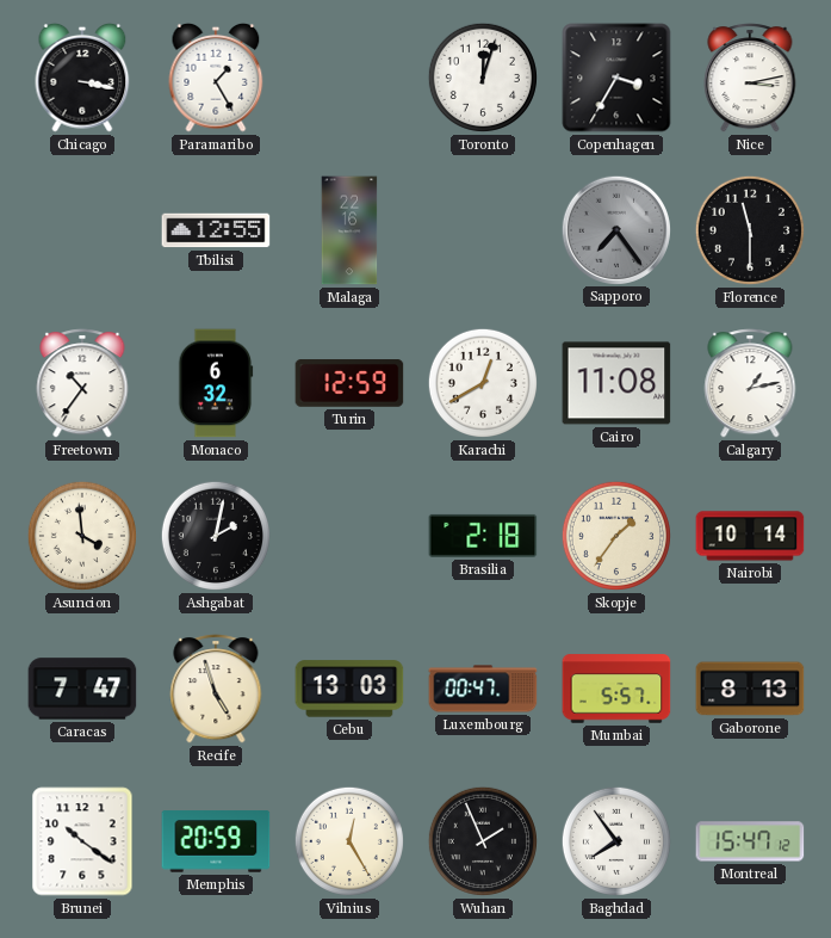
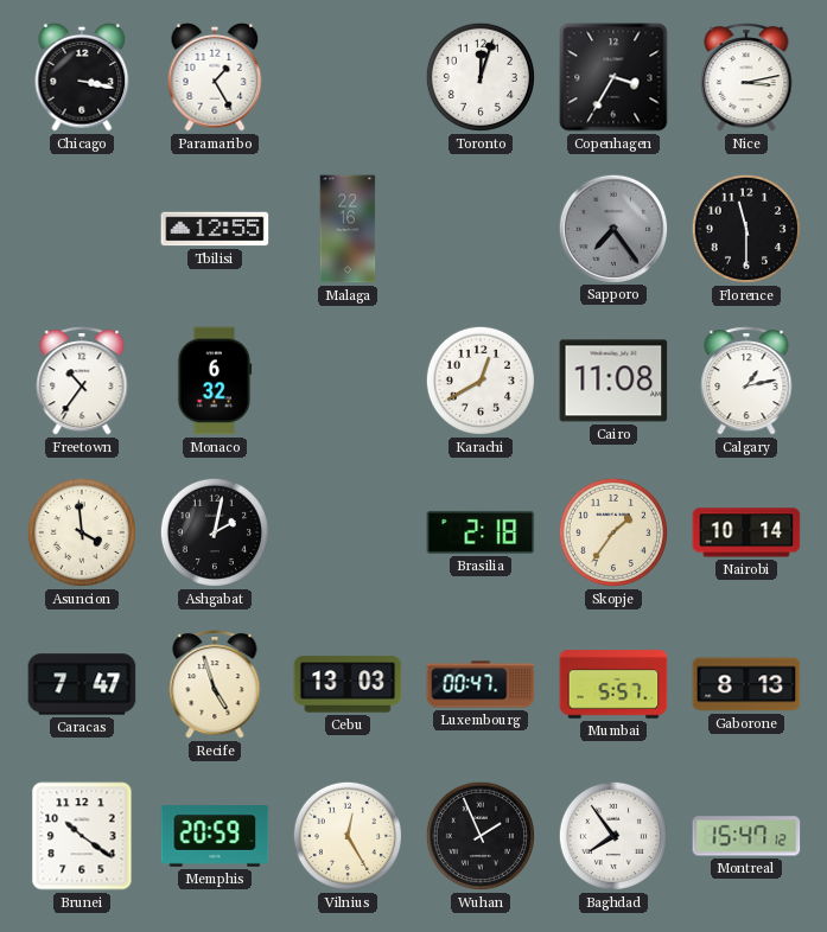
Turin: 12:59 -> none (349, 383)
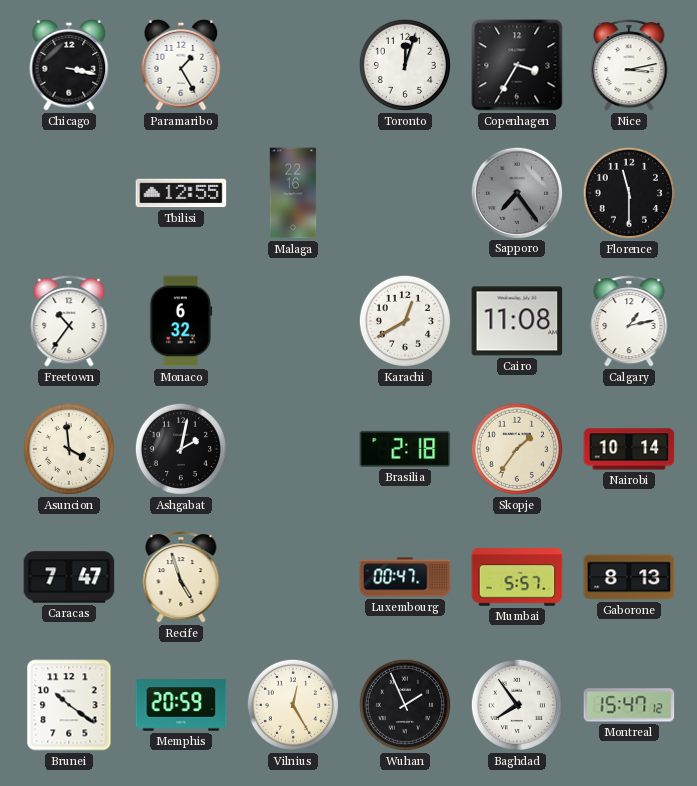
Cebu: 13:03 -> none (348, 684)
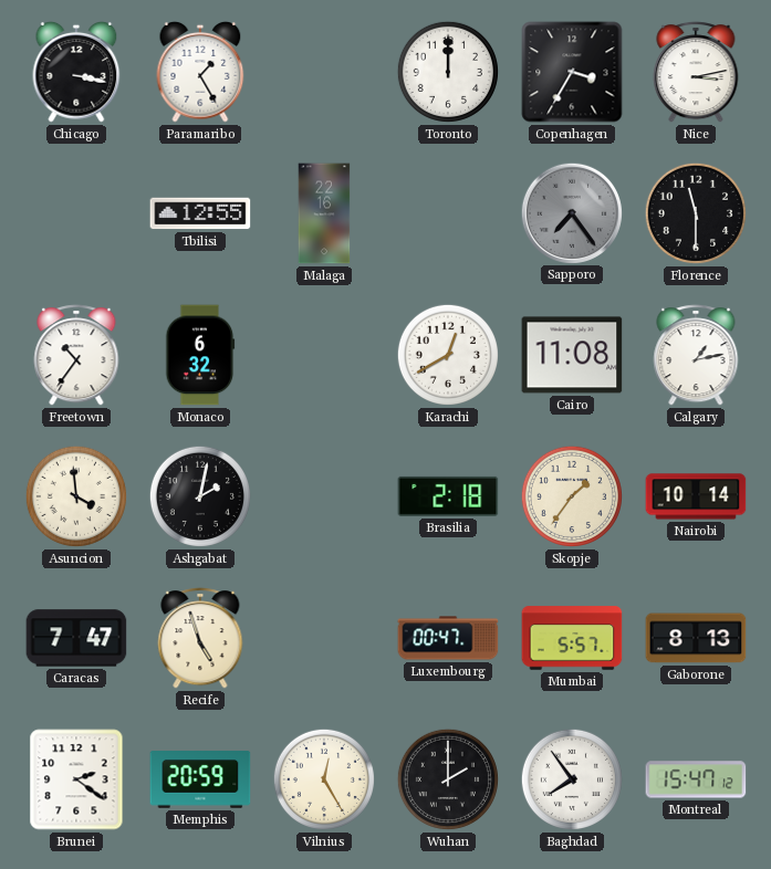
Toronto: 12:03 -> 12:00 (448, 72)
Brunei: 10:21 -> 2:21 (76, 779)
Wuhan: 1:56 -> 2:00 (448, 779)
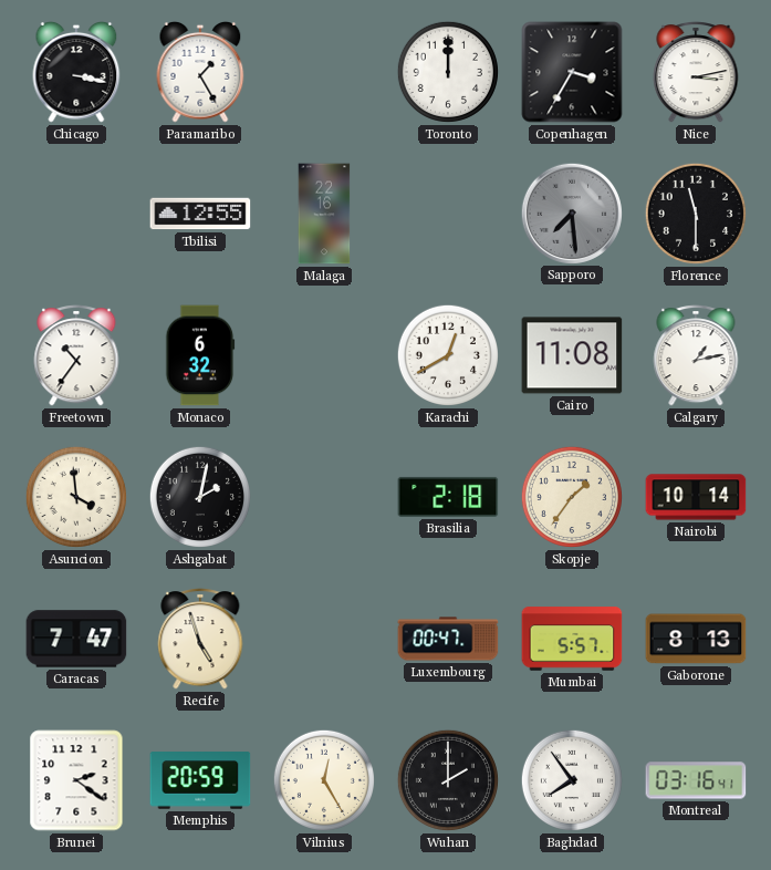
Sapporo: 7:24 -> 7:29 (571, 213)
Montreal: 15:47 -> 03:16 (696, 780)
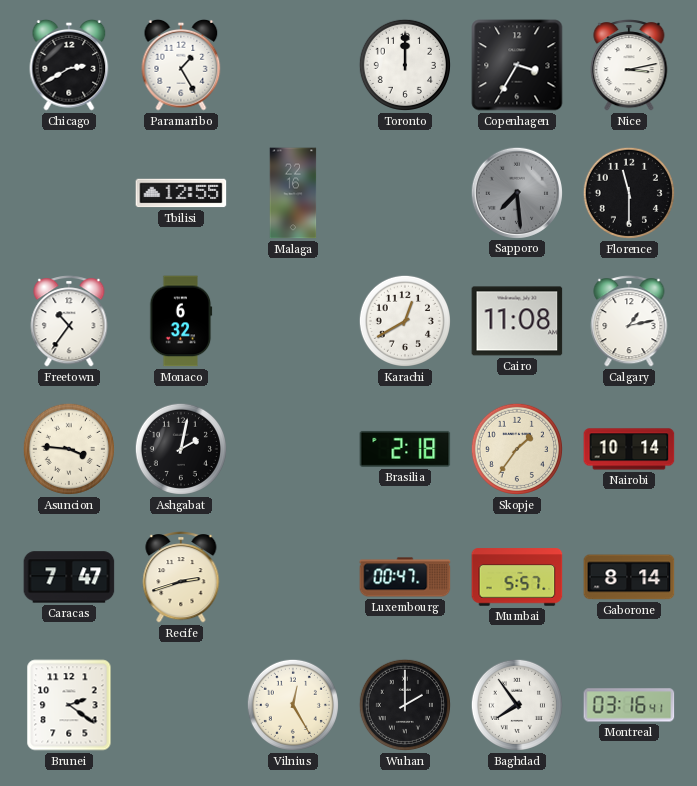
Chicago: 3:17 -> 2:40 (69, 65)
Asuncion: 3:59 -> 3:46 (69, 449)
Recife: 4:57 -> 2:42 (181, 577)
Gaborone: 8:13 -> 8:14 (629, 577)
Memphis: 20:59 -> none (200, 780)
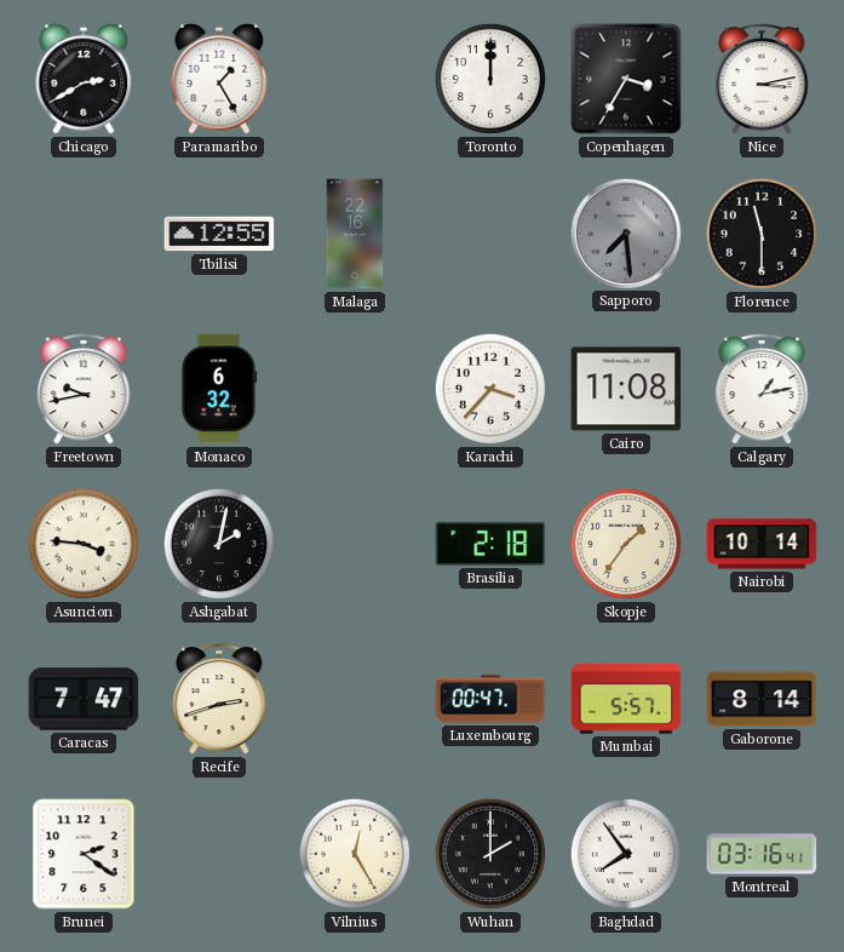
Freetown: 10:36 -> 9:43 (84, 389)
Karachi: 12:40 -> 3:37 (490, 389)
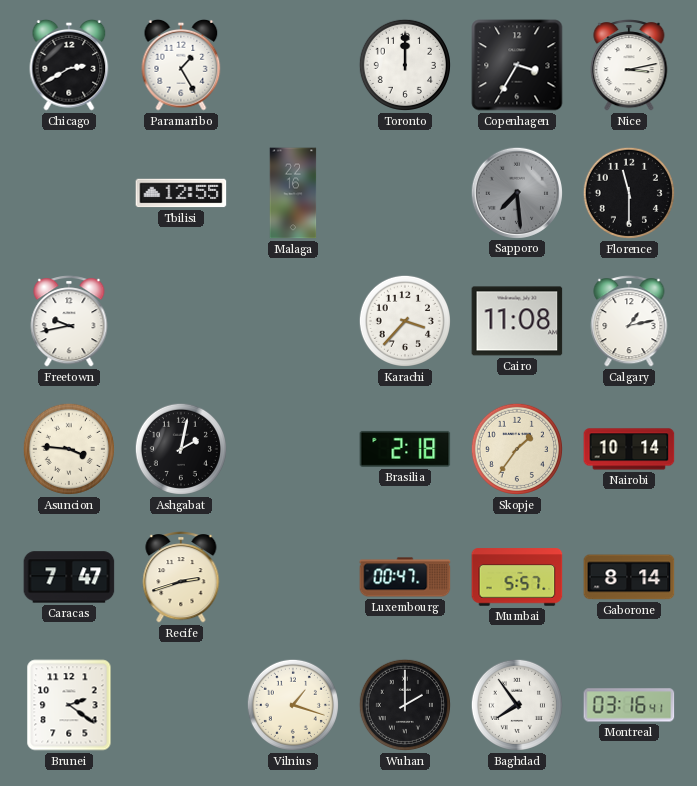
Monaco: 6:32 -> none (219, 389)
Vilnius: 12:25 -> 1:18 (293, 705)
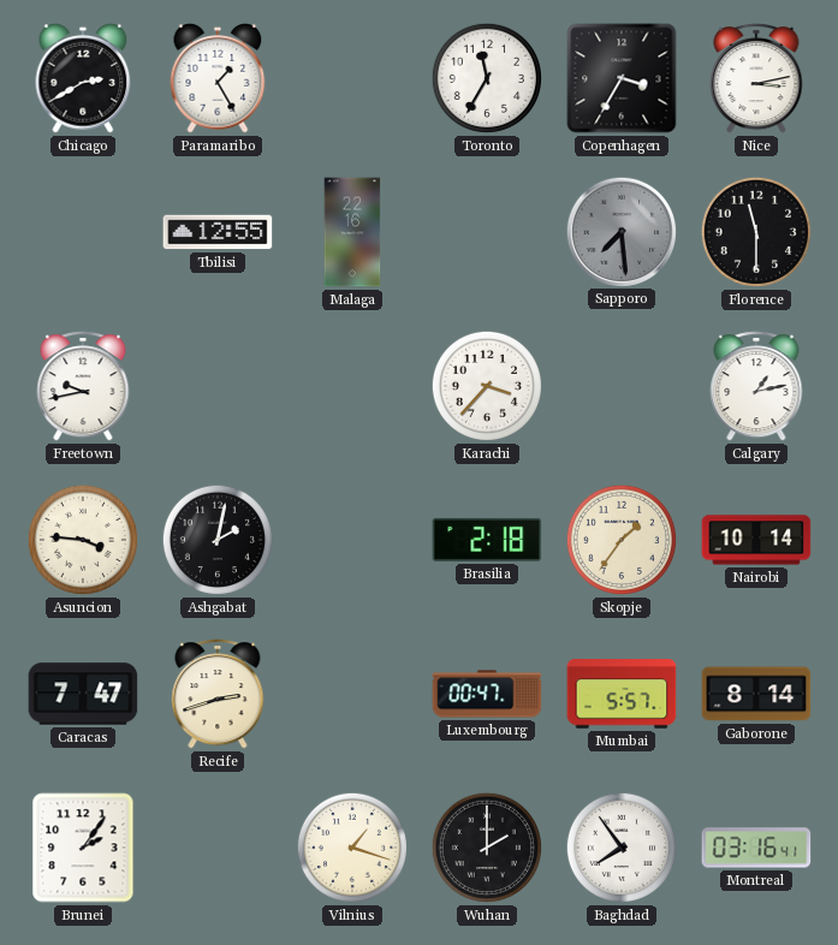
Toronto: 12:00 -> 11:35 (487, 78)
Cairo: 11:08 -> none (517, 321)
Brunei: 2:21 -> 2:06 (83, 848)
